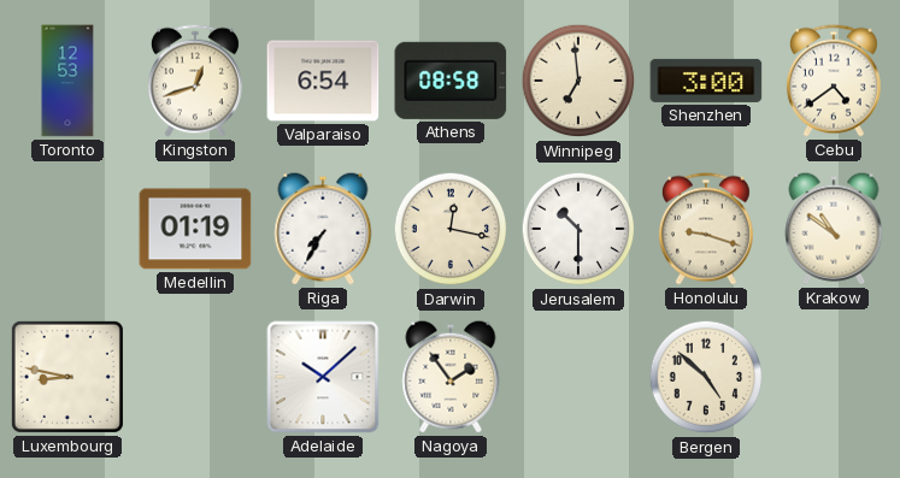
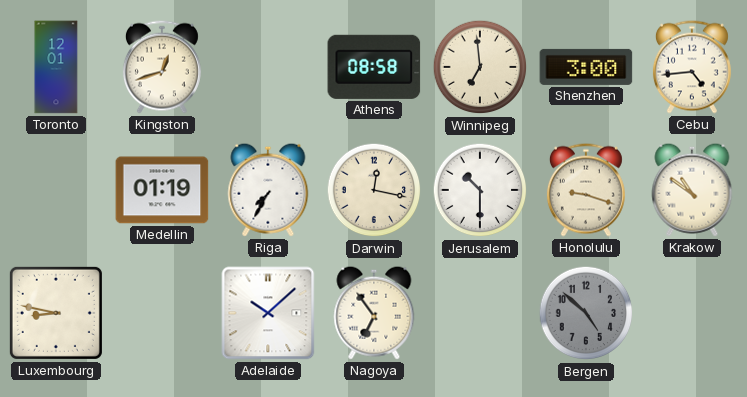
Toronto: 12:53 -> 12:01 (56, 67)
Valparaiso: 6:54 -> none (323, 81)
Cebu: 4:39 -> 4:44 (692, 67)
Nagoya: 1:54 -> 6:54 (374, 313)
Bergen dial: cream -> grey (586, 313)
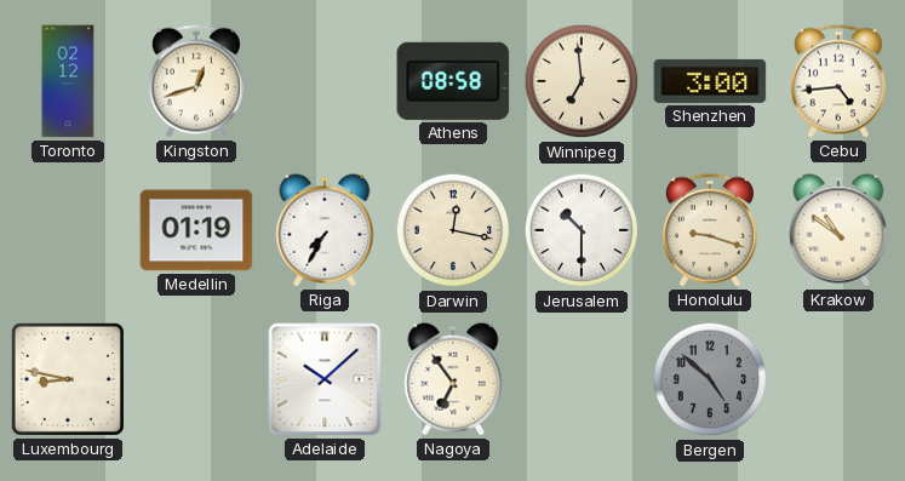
Toronto: 12:01 -> 02:12 (68, 81)
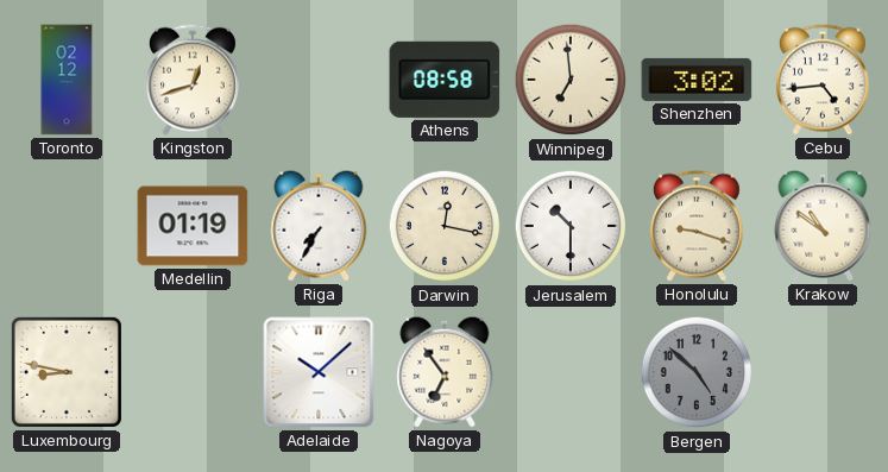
Shenzhen: 3:00 -> 3:02 (697, 80)
